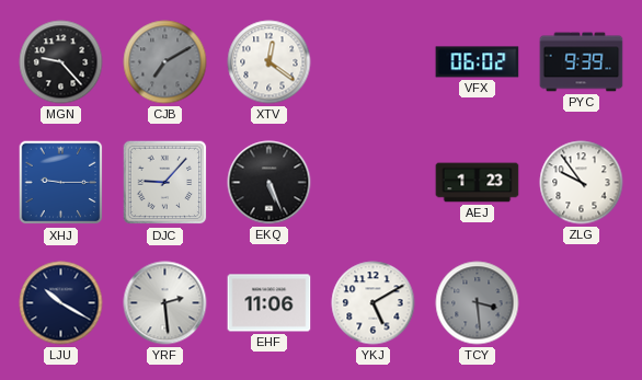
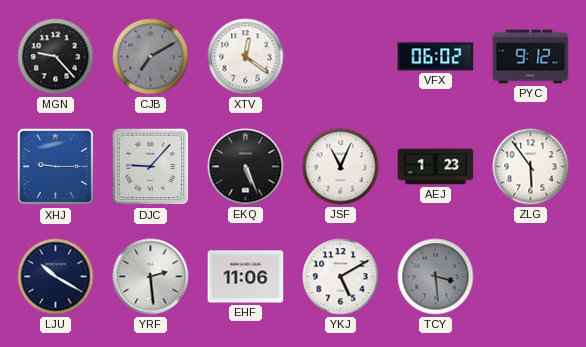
PYC: 9:39 -> 9:12 (531, 57)
JSF: none -> 11:04 (341, 167)
ZLG: 9:54 -> 5:54 (531, 167)
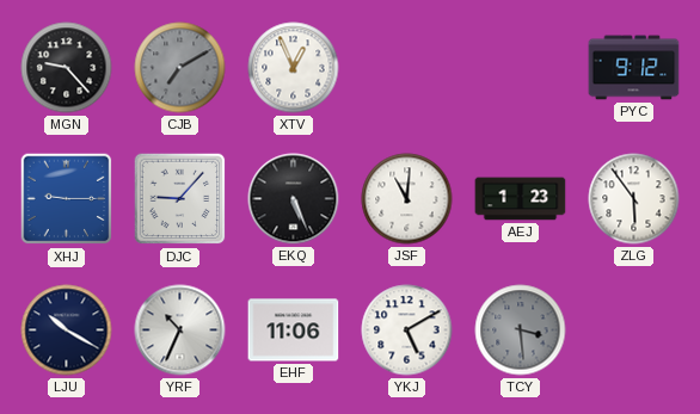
XTV: 12:21 -> 12:56 (294, 68)
VFX: 06:02 -> none (436, 57)
JSF: 11:04 -> 11:01 (407, 199)
YRF: 2:29 -> 10:34 (180, 330)
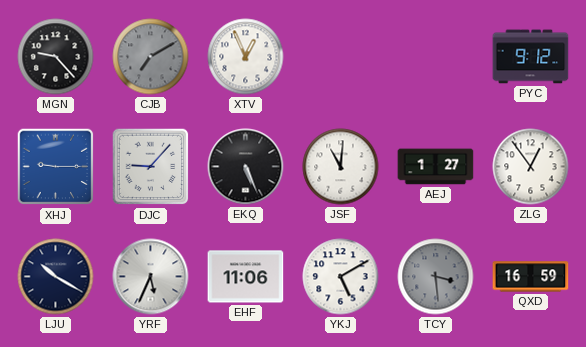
AEJ: 1:23 -> 1:27 (436, 167)
ZLG: 5:54 -> 12:54 (531, 167)
YRF: 10:34 -> 5:34 (151, 277)
QXD: none -> 16:59 (531, 277)
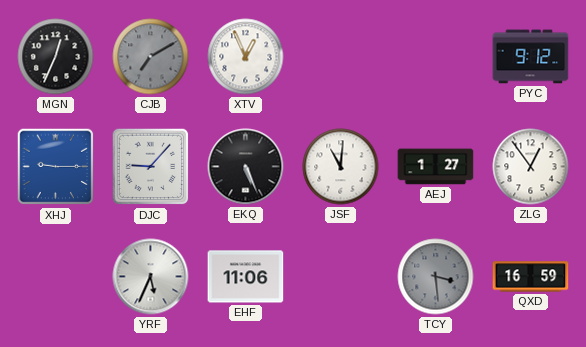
MGN: 9:23 -> 12:34 (56, 57)
LJU: 10:20 -> none (56, 277)
YKJ: 5:10 -> none (341, 277)
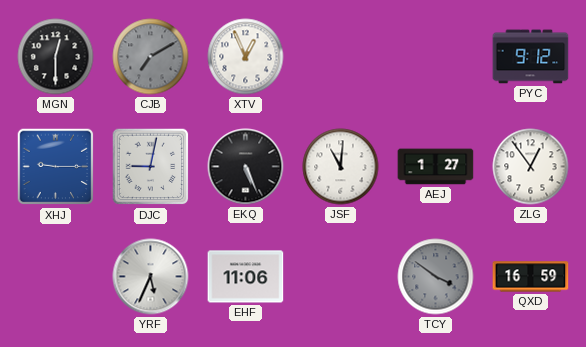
MGN: 12:34 -> 12:30 (56, 57)
DJC: 9:07 -> 9:02 (151, 167)
TCY: 3:29 -> 3:51 (436, 277)
